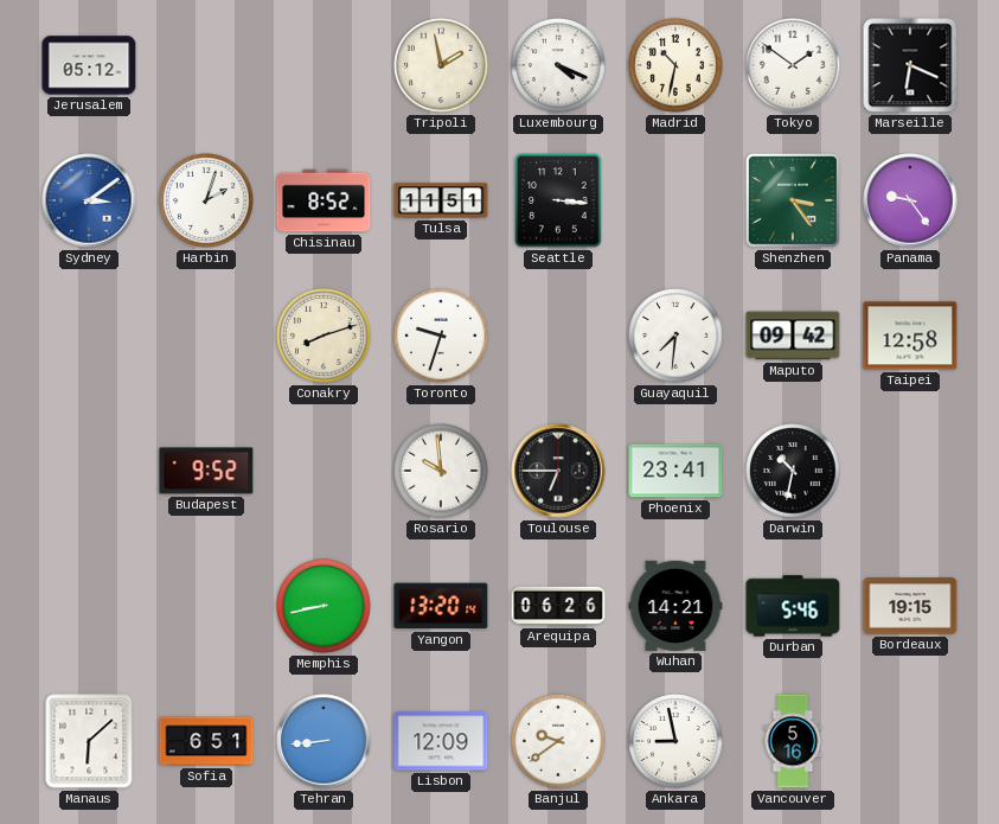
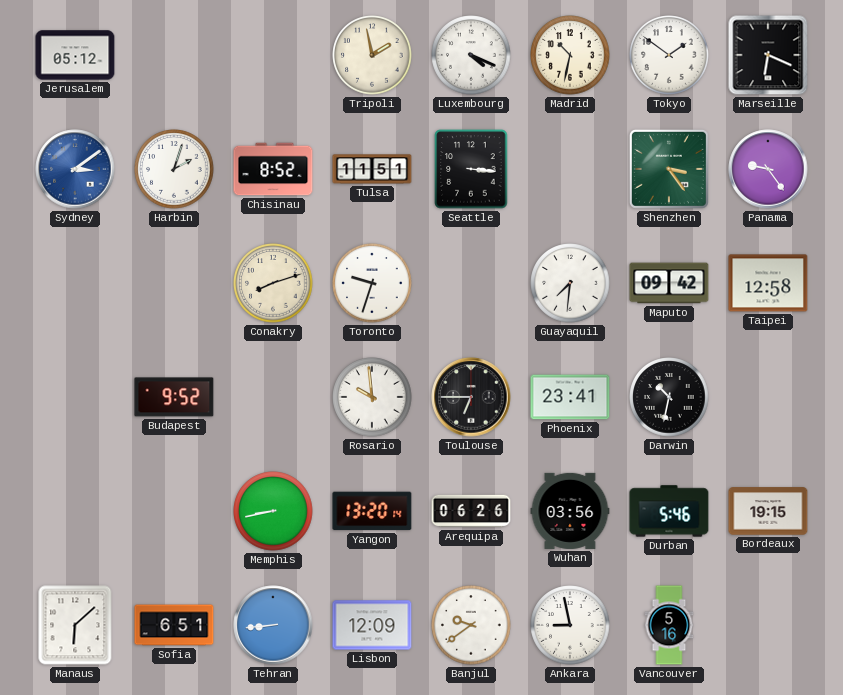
Wuhan: 14:21 -> 03:56 (570, 511)
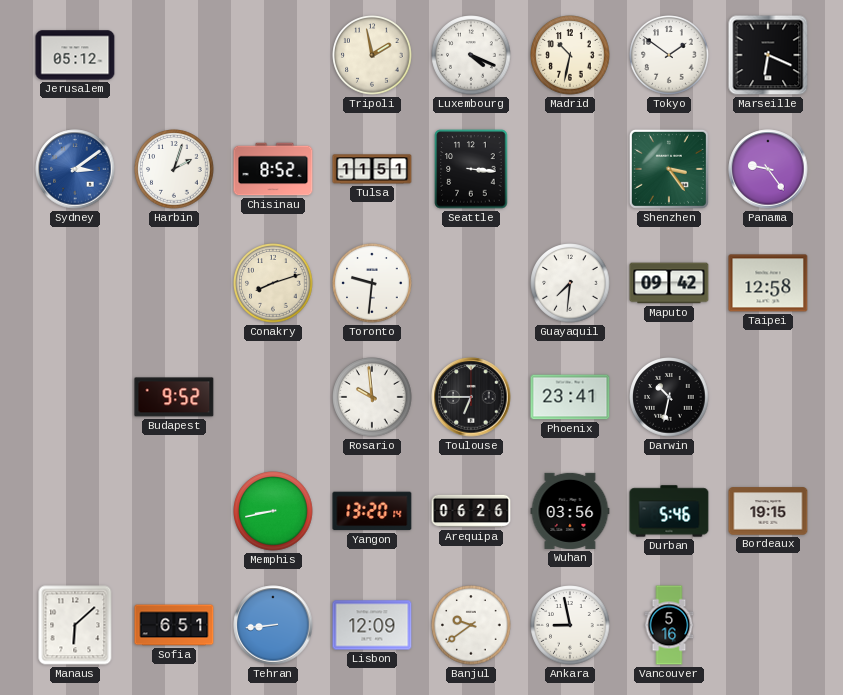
Toronto: 9:33 -> 9:31 (372, 283)
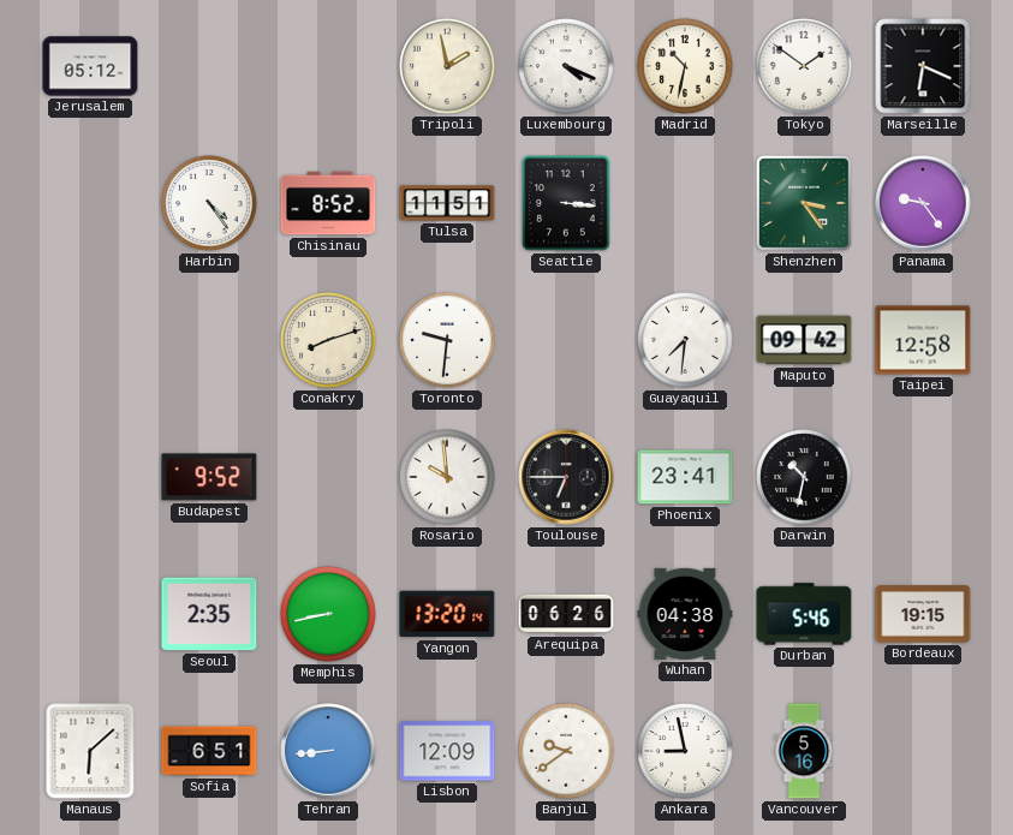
Sydney: 3:09 -> none (75, 169)
Harbin: 2:03 -> 4:24 (209, 203)
Seoul: none -> 2:35 (209, 614)
Wuhan: 03:56 -> 04:38 (685, 614)
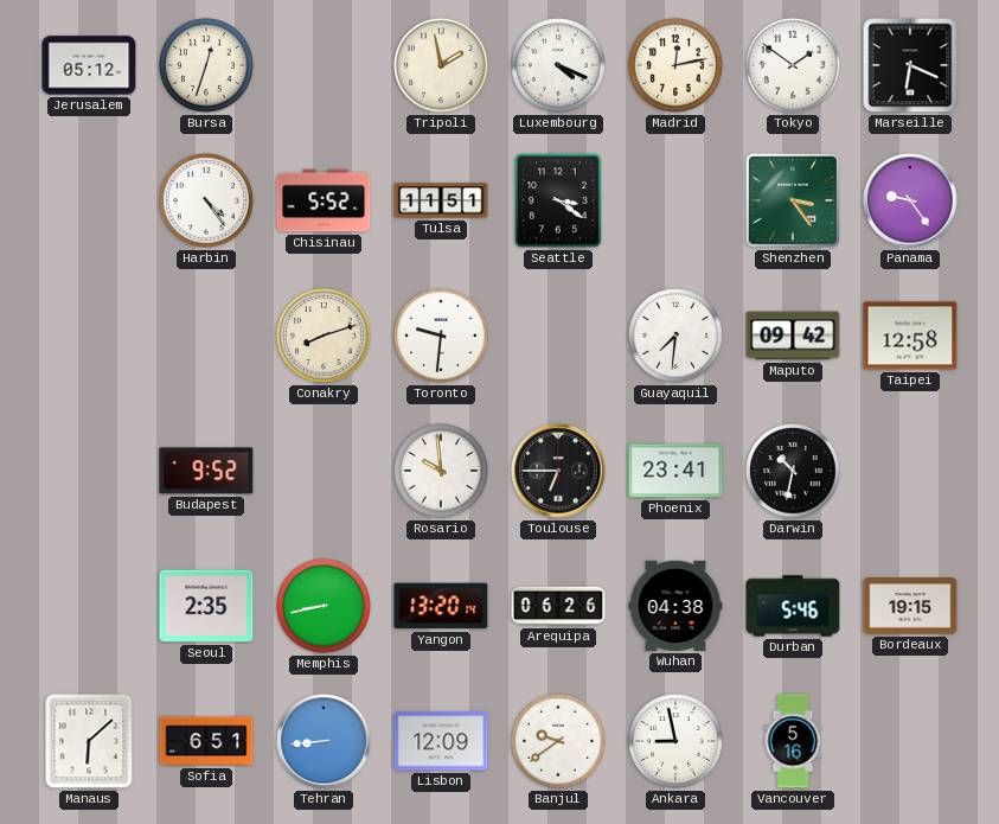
Bursa: none -> 12:33 (206, 65)
Madrid: 10:32 -> 12:13 (675, 65)
Chisinau: 8:52 -> 5:52 (324, 200)
Seattle: 3:16 -> 3:21 (558, 200)
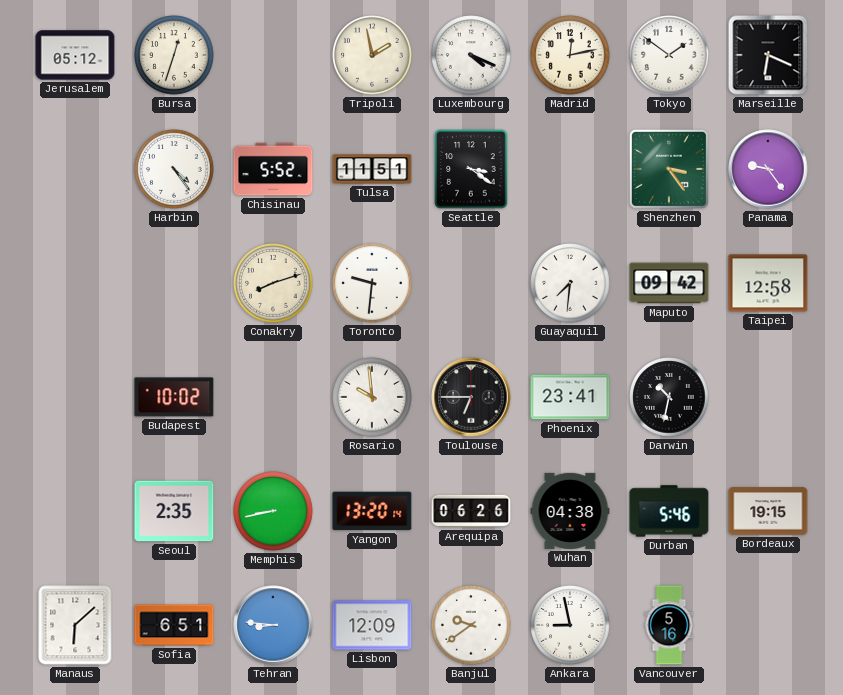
Budapest: 9:52 -> 10:02 (174, 397)
Tehran: 8:44 -> 8:46 (273, 625)
